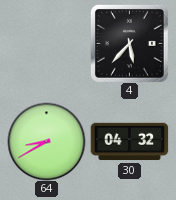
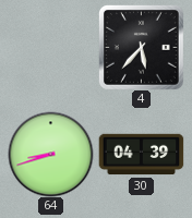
64: 8:40 -> 8:42 (50, 154)
30: 04:32 -> 04:39 (141, 155)
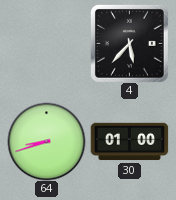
30: 04:39 -> 01:00 (129, 142)
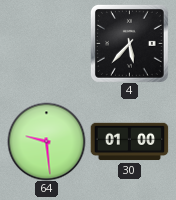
64: 8:42 -> 9:29 (46, 141)
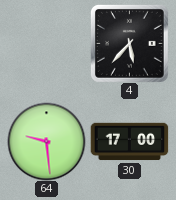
30: 01:00 -> 17:00 (129, 142)
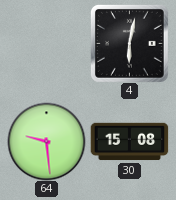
4: 5:37 -> 6:02 (129, 43)
30: 17:00 -> 15:08 (129, 142)
